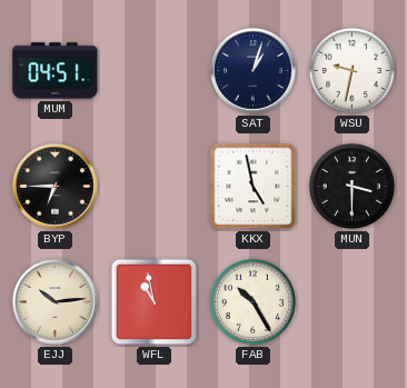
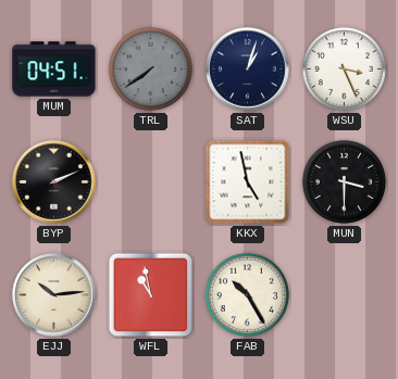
TRL: none -> 7:39 (150, 68)
WSU: 9:32 -> 3:26 (344, 68)
BYP: 6:45 -> 2:11 (54, 182)
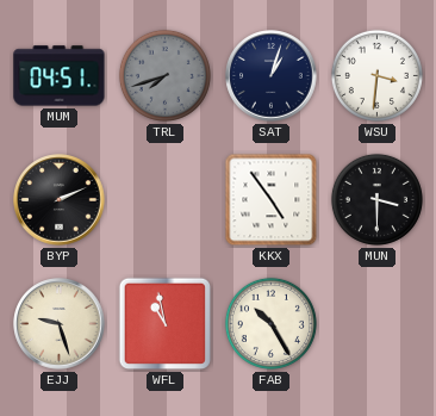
TRL: 7:39 -> 7:42 (164, 75)
WSU: 3:26 -> 3:31 (376, 75)
KKX: 4:58 -> 4:54 (272, 200)
EJJ: 10:14 -> 9:27 (60, 324)
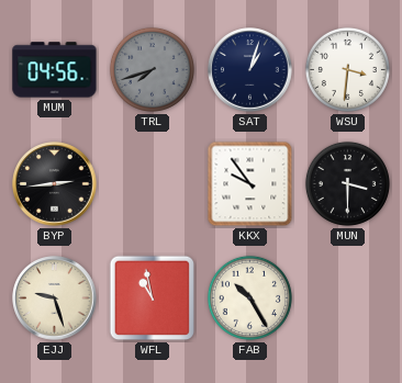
MUM: 04:51 -> 04:56 (55, 70)
BYP: 2:11 -> 2:44 (55, 184)
KKX: 4:54 -> 9:54 (250, 184)
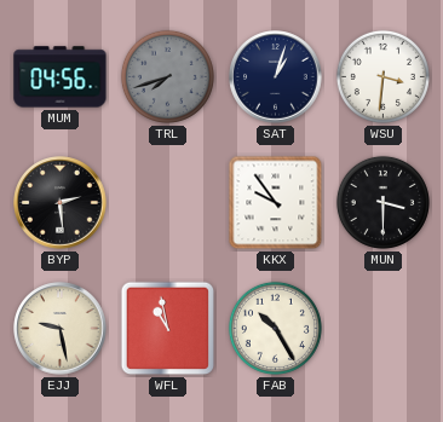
BYP: 2:44 -> 2:29 (61, 203)
EJJ: 9:27 -> 9:28 (61, 329)
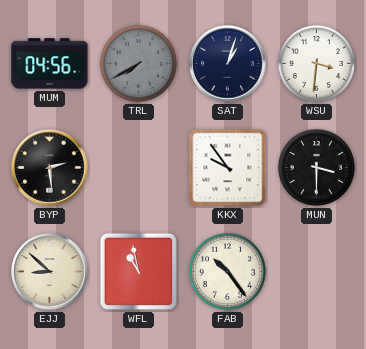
TRL: 7:42 -> 7:40 (138, 63)
EJJ: 9:28 -> 8:52 (50, 272)
FAB: 10:25 -> 10:24 (227, 271)
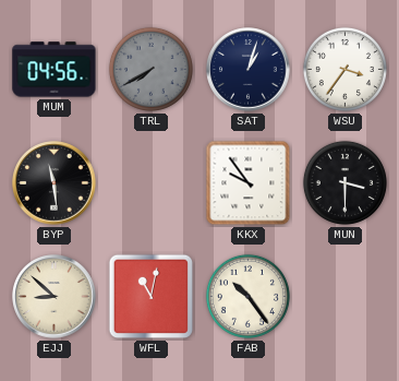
WSU: 3:31 -> 3:36 (344, 69)
BYP: 2:29 -> 11:29 (55, 183)
WFL: 10:58 -> 11:02 (152, 297)
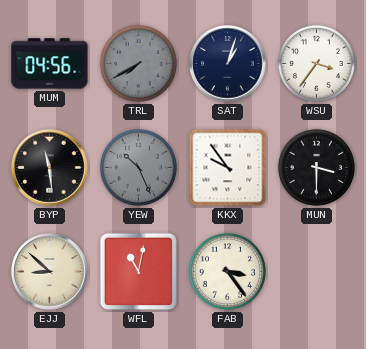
YEW: none -> 10:26 (138, 167)
FAB: 10:24 -> 3:24 (227, 271)
